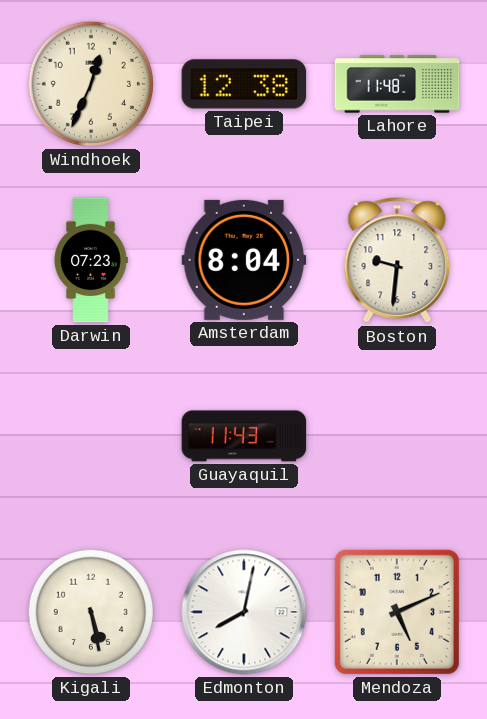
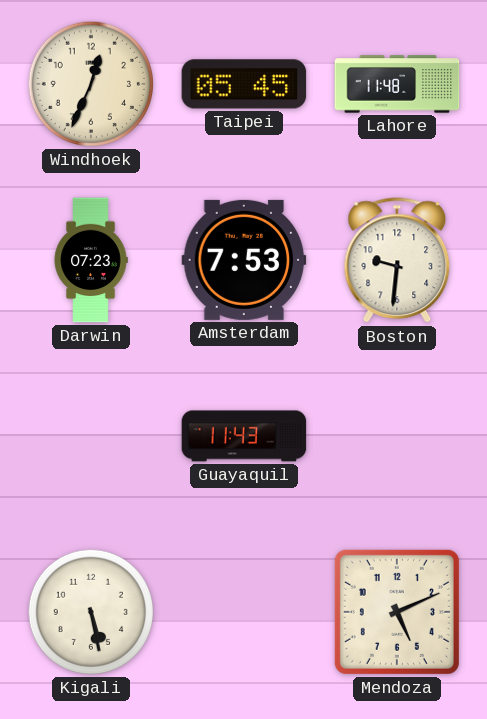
Taipei: 12:38 -> 05:45 (244, 84)
Amsterdam: 8:04 -> 7:53 (244, 260)
Edmonton: 8:02 -> none (244, 612)
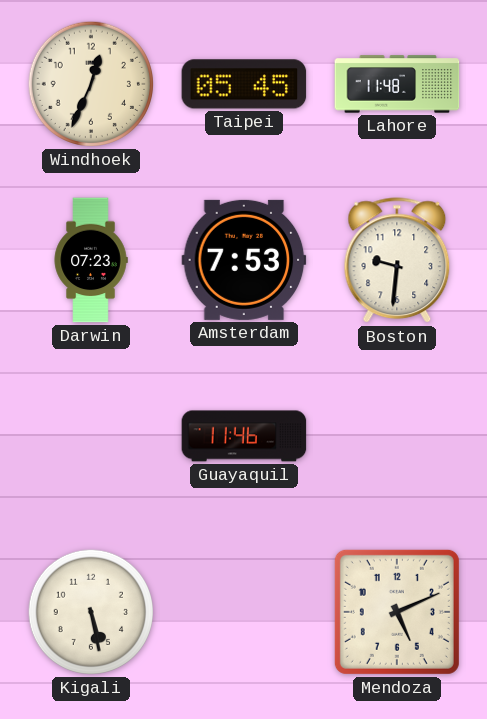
Guayaquil: 11:43 -> 11:46 (244, 436)
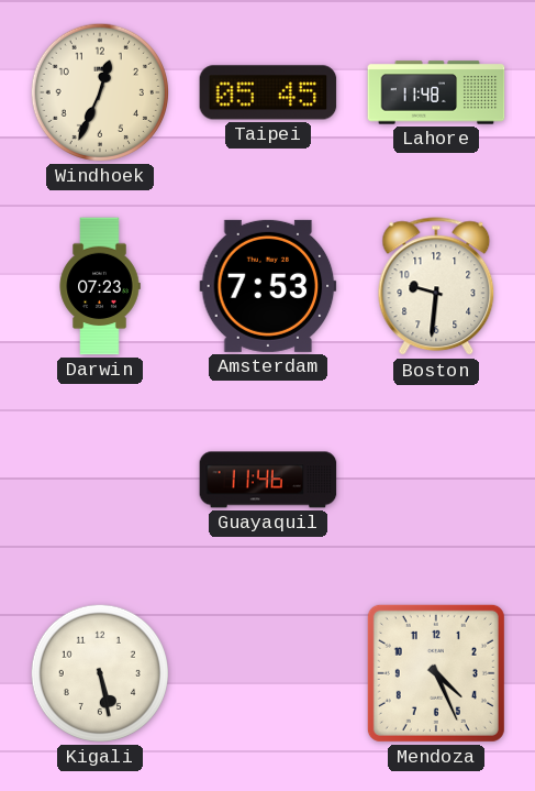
Mendoza: 5:11 -> 4:26 (436, 673)
